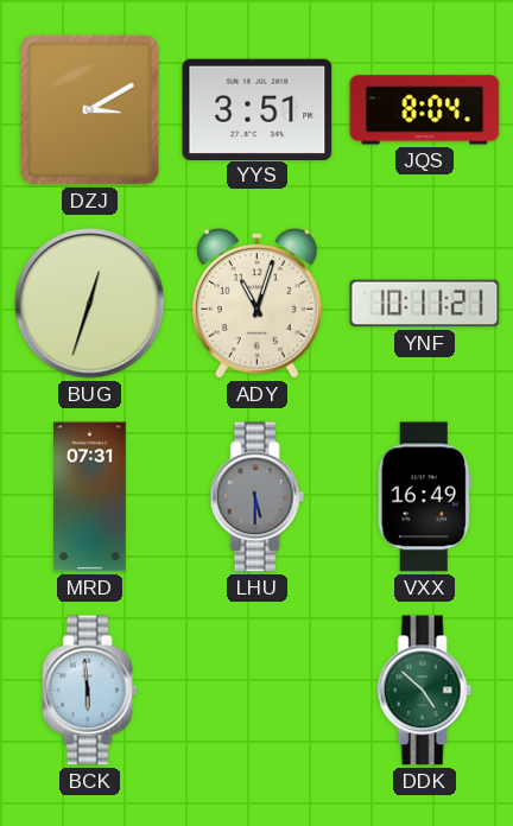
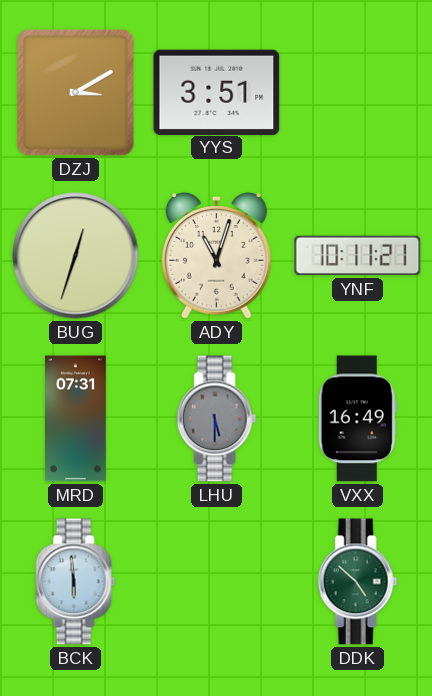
JQS: 8:04 -> none (425, 110)
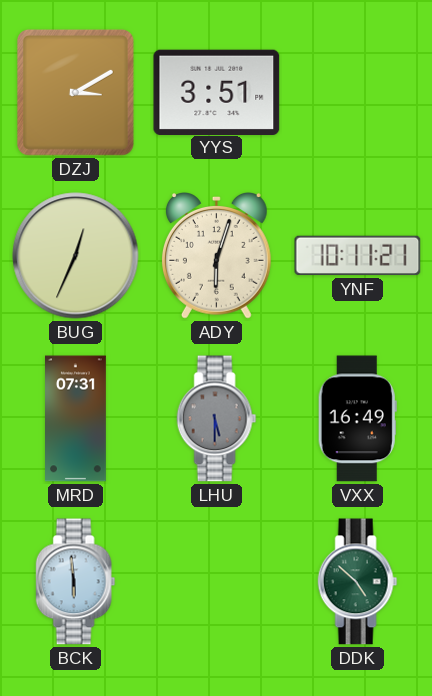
BUG: 12:33 -> 12:34 (76, 256)
ADY: 11:03 -> 6:03 (216, 256)
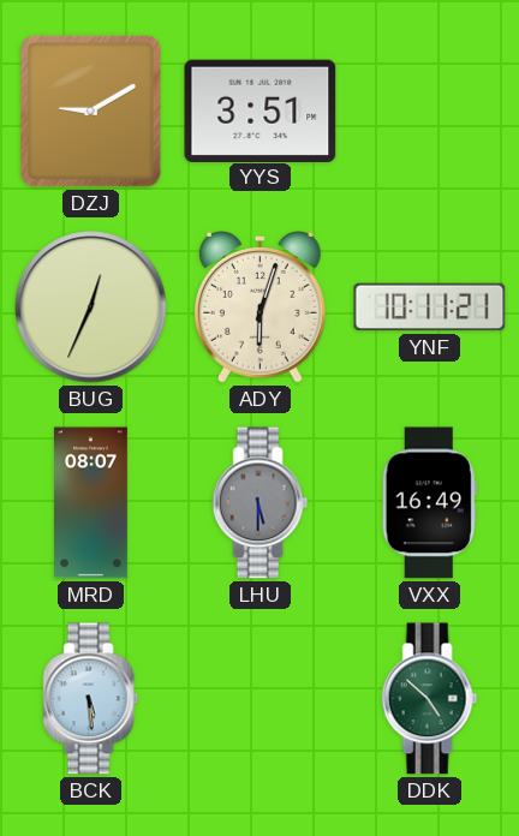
DZJ: 3:10 -> 9:10 (90, 111)
MRD: 07:31 -> 08:07 (91, 503)
BCK: 5:59 -> 5:29 (91, 699)
